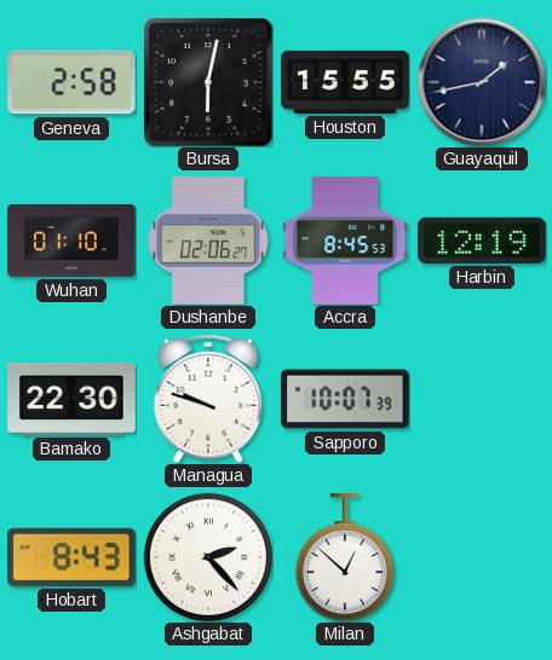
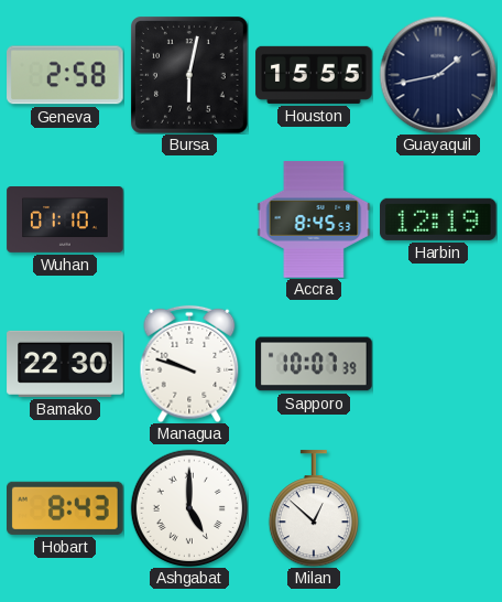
Dushanbe: 02:06 -> none (208, 241)
Ashgabat: 2:23 -> 5:00 (188, 507)
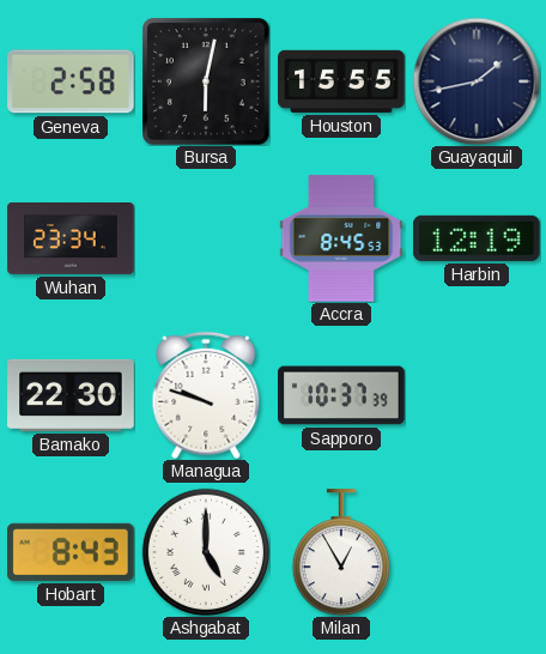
Wuhan: 01:10 -> 23:34 (71, 240)
Sapporo: 10:07 -> 10:37 (341, 395)
Milan: 12:52 -> 12:55 (341, 552)
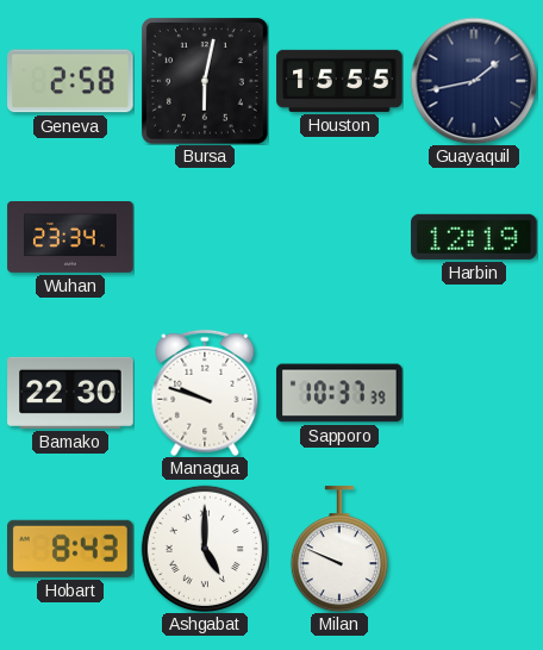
Accra: 8:45 -> none (341, 238)
Milan: 12:55 -> 9:49 (339, 549)
